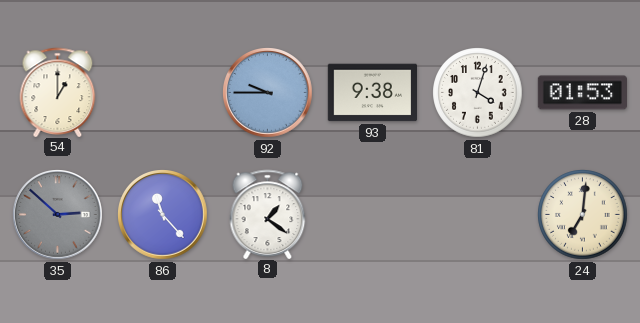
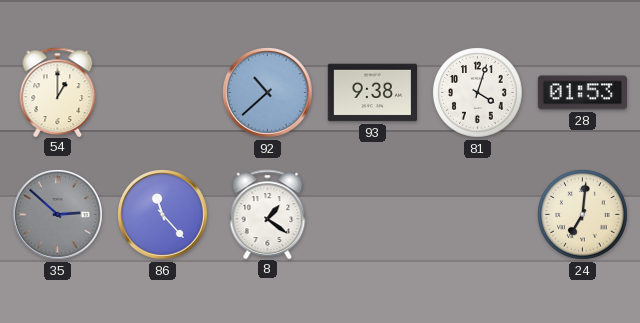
92: 9:45 -> 10:38 (268, 93)
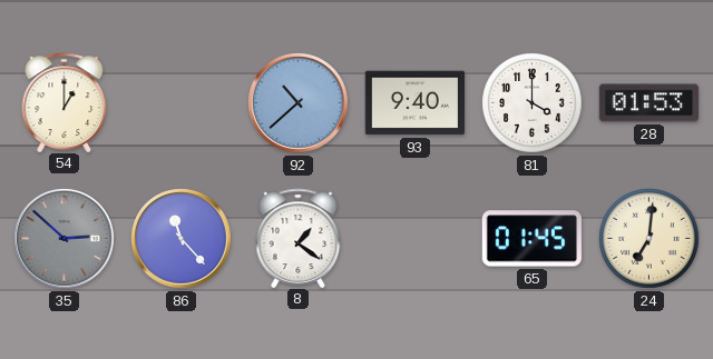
93: 9:38 -> 9:40 (414, 103)
81: 4:03 -> 4:00 (533, 103)
65: none -> 01:45 (531, 239)
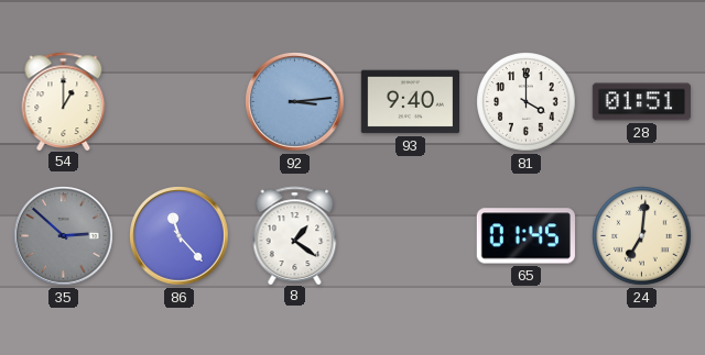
92: 10:38 -> 3:14 (295, 102)
28: 01:53 -> 01:51 (641, 102)
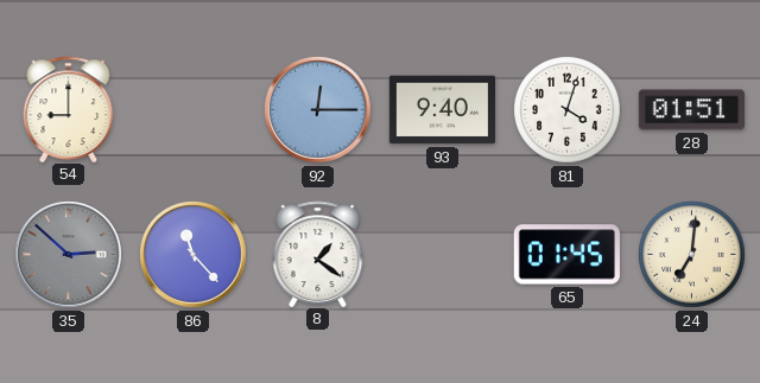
54: 1:00 -> 9:00 (69, 109)
92: 3:14 -> 12:15 (318, 110)
81: 4:00 -> 4:03 (568, 110)
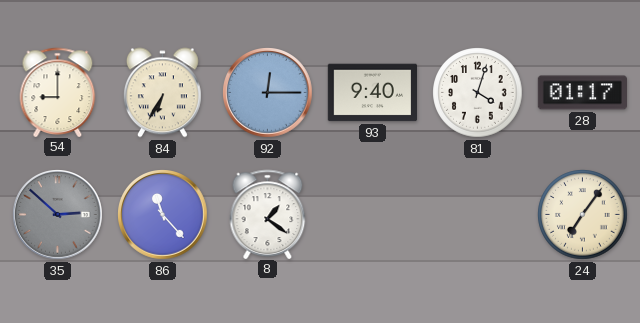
84: none -> 6:35 (162, 93)
28: 01:51 -> 01:17 (582, 93)
65: 01:45 -> none (566, 255)
24: 7:01 -> 7:06 (583, 215)
